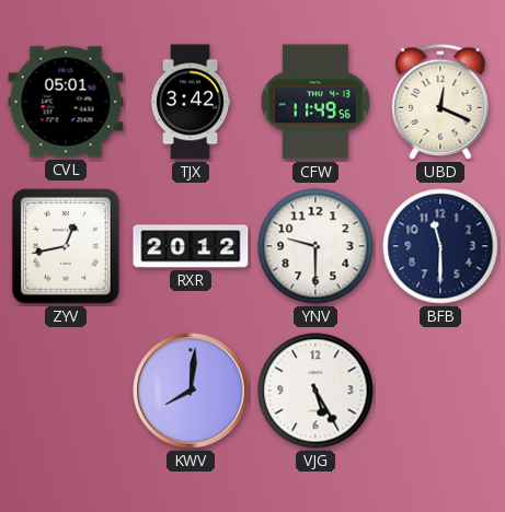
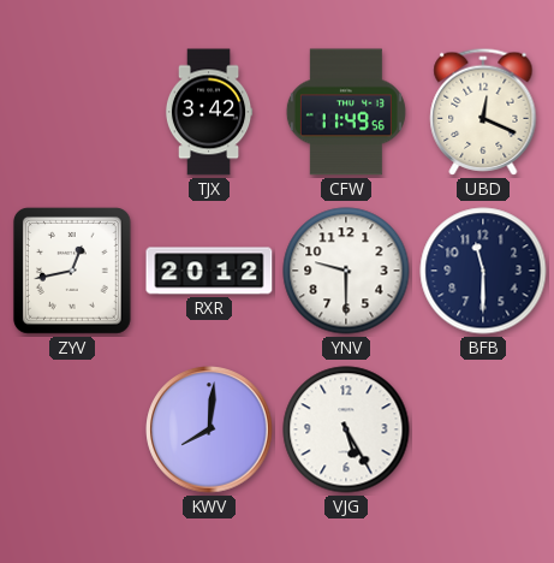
CVL: 05:01 -> none (66, 102)
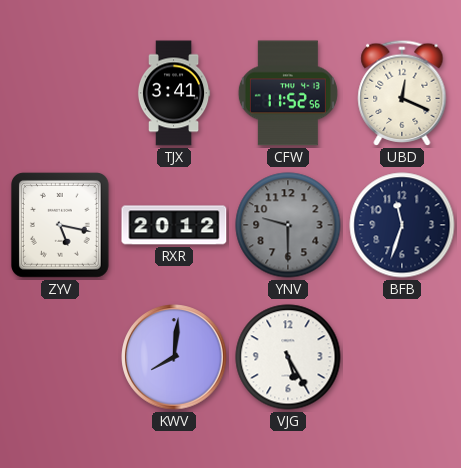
TJX: 3:42 -> 3:41 (174, 93)
CFW: 11:49 -> 11:52 (288, 93)
ZYV: 12:43 -> 5:17 (60, 226)
YNV dial: white -> grey (288, 225)
BFB: 11:30 -> 11:33 (402, 225)
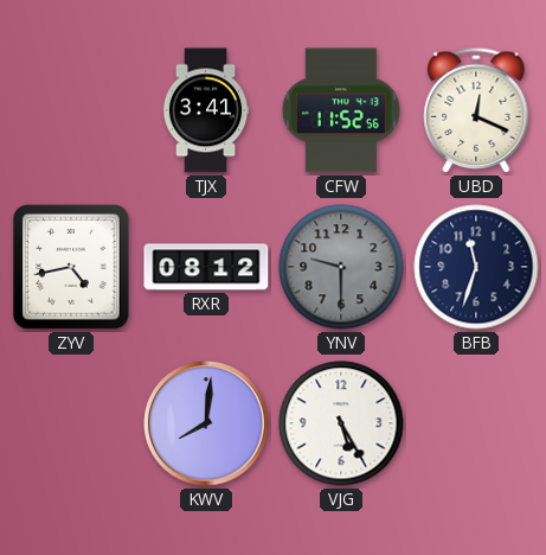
ZYV: 5:17 -> 4:43 (71, 268)
RXR: 20:12 -> 08:12 (206, 267)
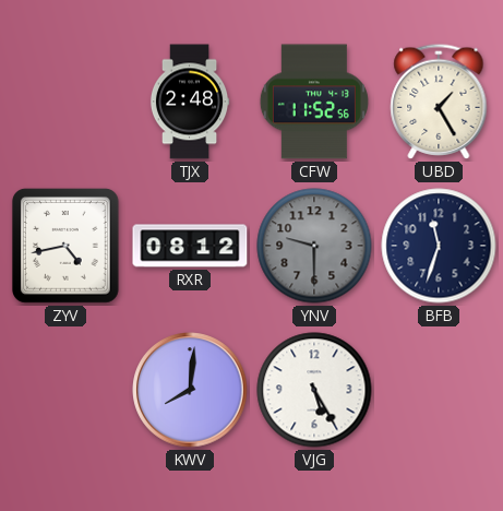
TJX: 3:41 -> 2:48 (190, 102)
UBD: 12:19 -> 1:25 (439, 102)
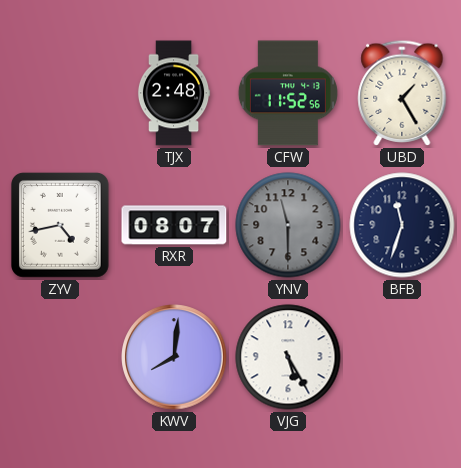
RXR: 08:12 -> 08:07 (174, 225)
YNV: 9:30 -> 11:30 (288, 225)
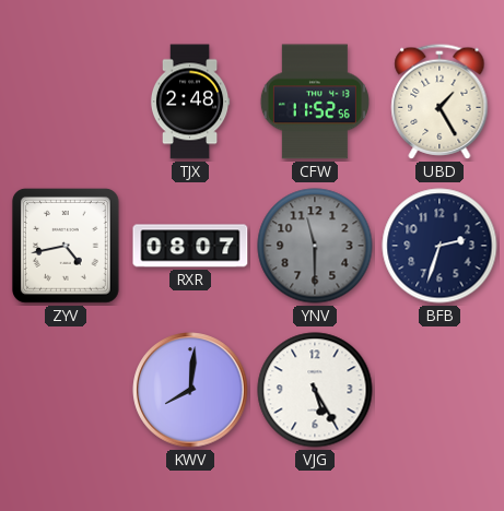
BFB: 11:33 -> 2:33 (439, 246)
